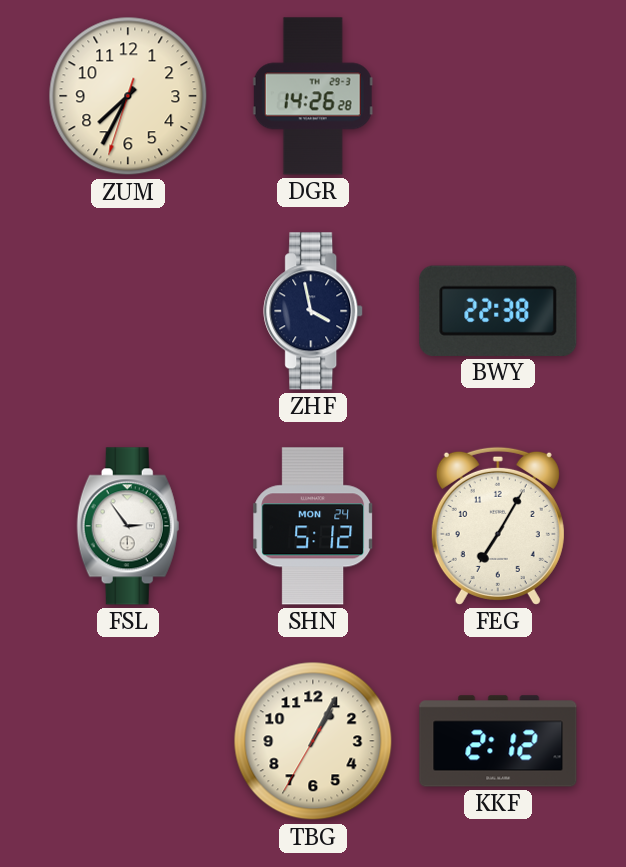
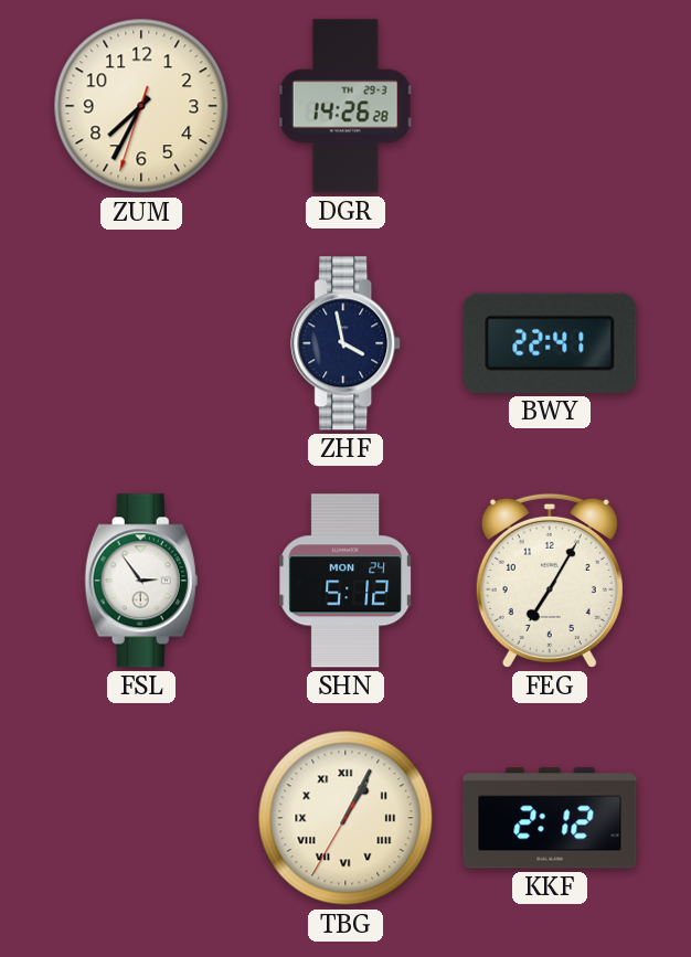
BWY: 22:38 -> 22:41 (550, 343)
TBG numerals: Arabic -> Roman (345, 818)
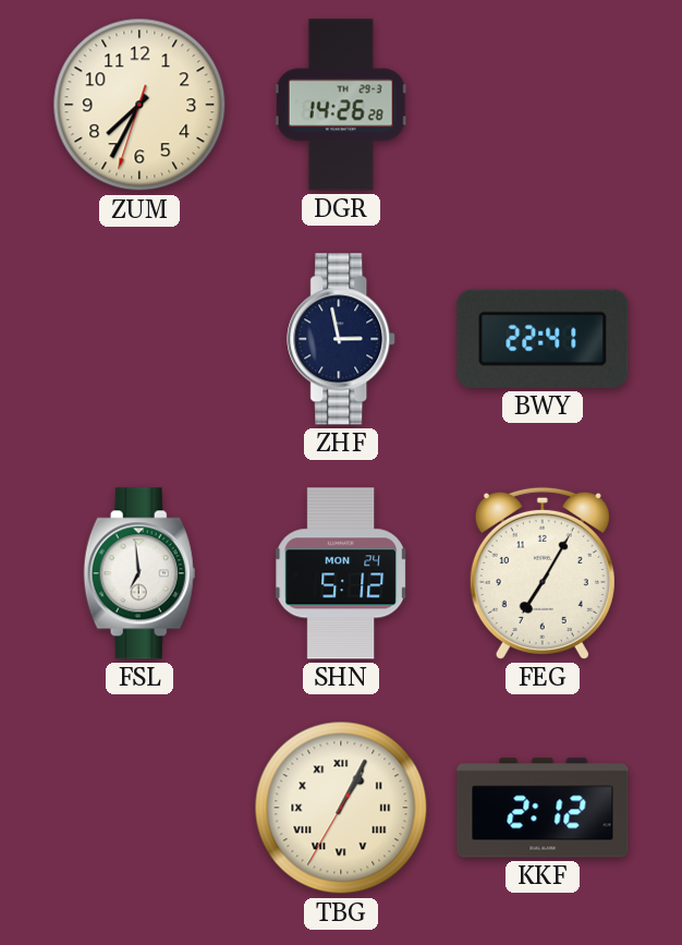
ZHF: 3:58 -> 2:58 (342, 339)
FSL: 2:54 -> 6:59 (139, 573)
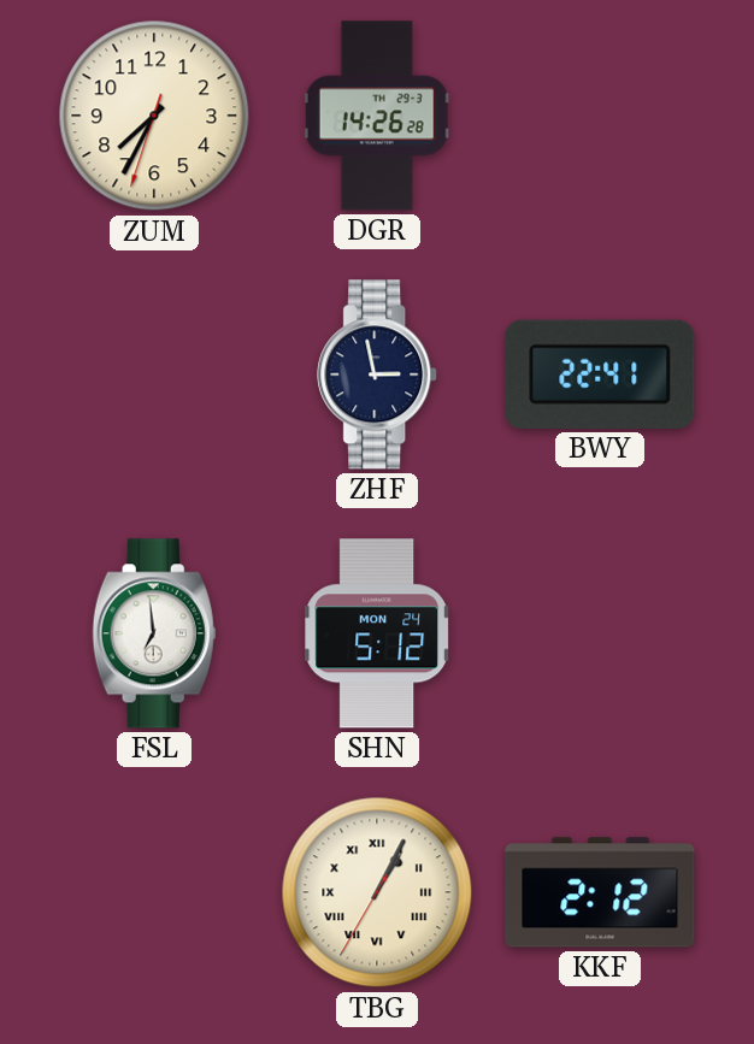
FEG: 7:05 -> none (543, 573)
